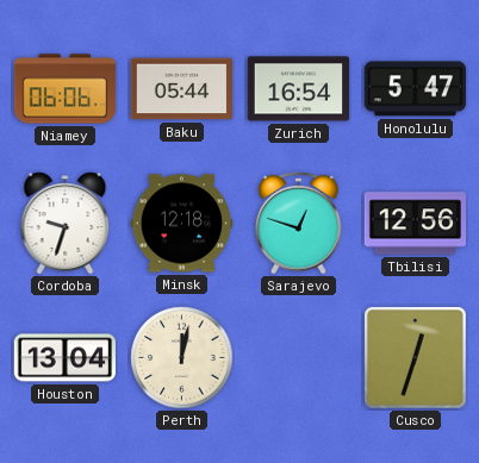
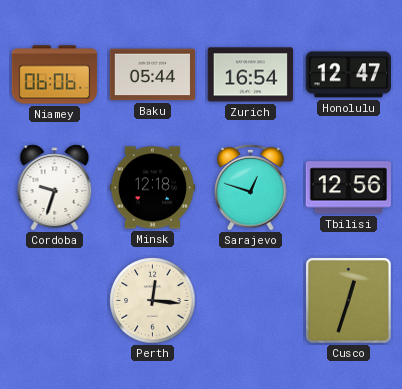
Honolulu: 5:47 -> 12:47 (348, 75)
Houston: 13:04 -> none (64, 358)
Perth: 12:02 -> 12:16 (153, 301)
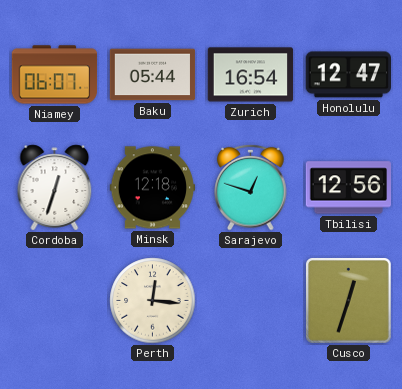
Niamey: 06:06 -> 06:07 (55, 75)
Cordoba: 9:33 -> 12:33 (55, 188)
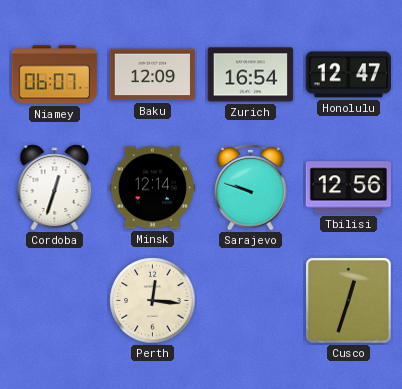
Baku: 05:44 -> 12:09 (153, 75)
Minsk: 12:18 -> 12:14 (153, 188)
Sarajevo: 12:48 -> 9:48 (251, 187)
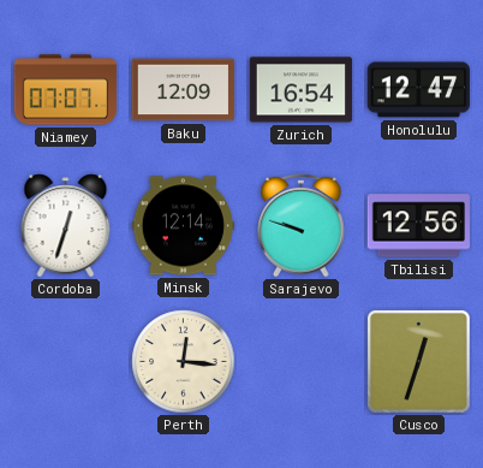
Niamey: 06:07 -> 07:07 (66, 90)
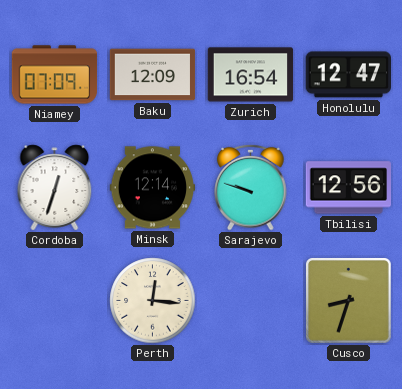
Niamey: 07:07 -> 07:09 (55, 75)
Cusco: 12:33 -> 8:33 (349, 301)
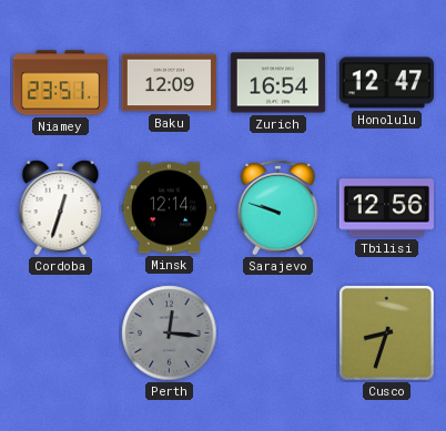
Niamey: 07:09 -> 23:51 (61, 83)
Perth dial: cream -> grey (170, 333)
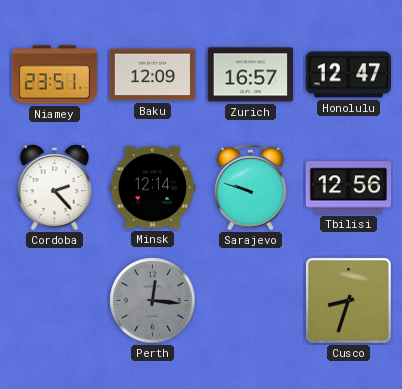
Zurich: 16:54 -> 16:57 (251, 75)
Cordoba: 12:33 -> 2:23 (55, 188)
